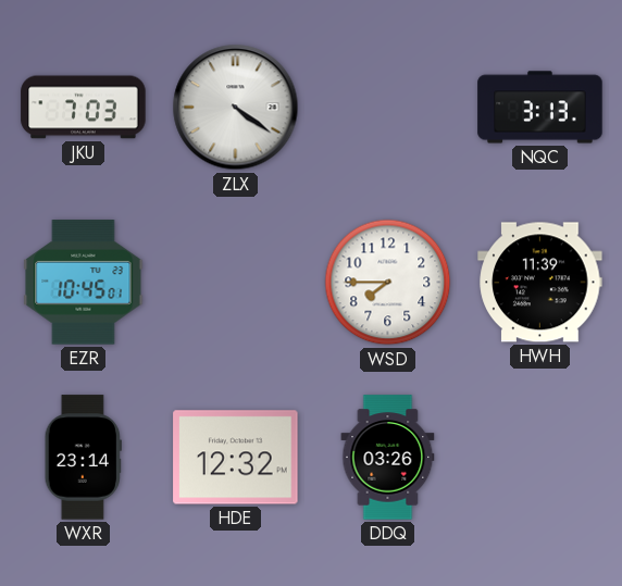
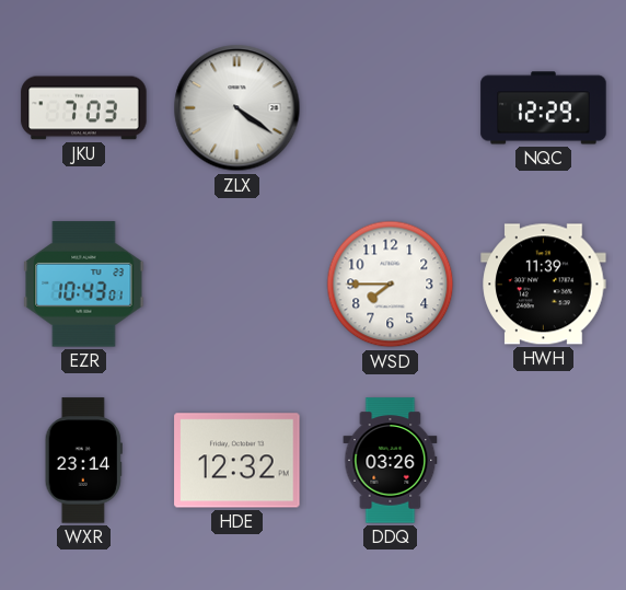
NQC: 3:13 -> 12:29 (544, 108)
EZR: 10:45 -> 10:43 (84, 285)
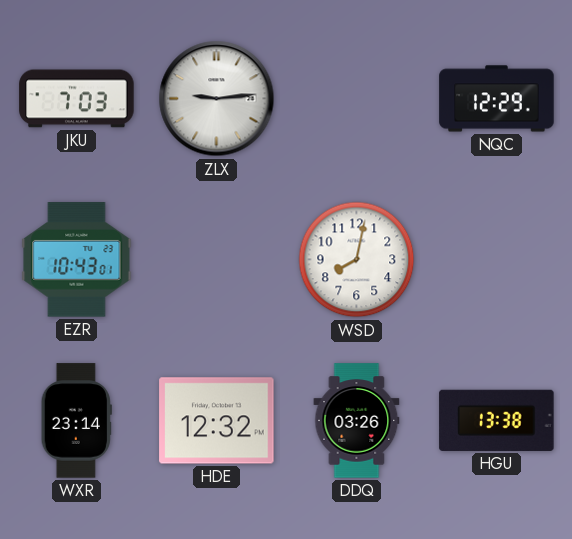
ZLX: 4:21 -> 9:14 (217, 99)
WSD: 7:45 -> 8:02 (357, 260)
HWH: 11:39 -> none (544, 285)
HGU: none -> 13:38 (497, 420)
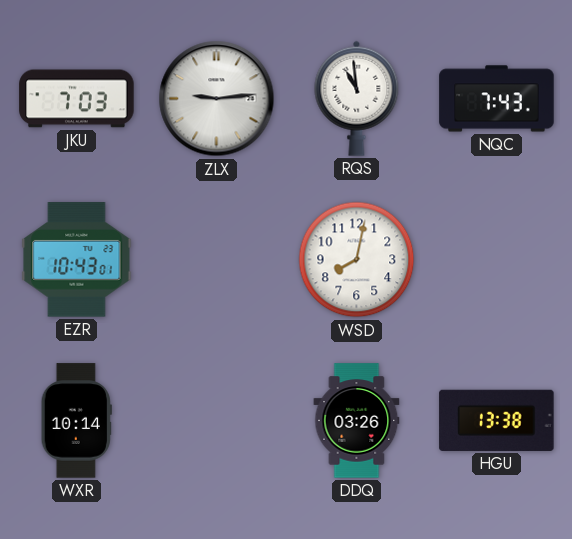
RQS: none -> 10:59 (357, 98)
NQC: 12:29 -> 7:43 (497, 99)
WXR: 23:14 -> 10:14 (76, 421)
HDE: 12:32 -> none (217, 421)
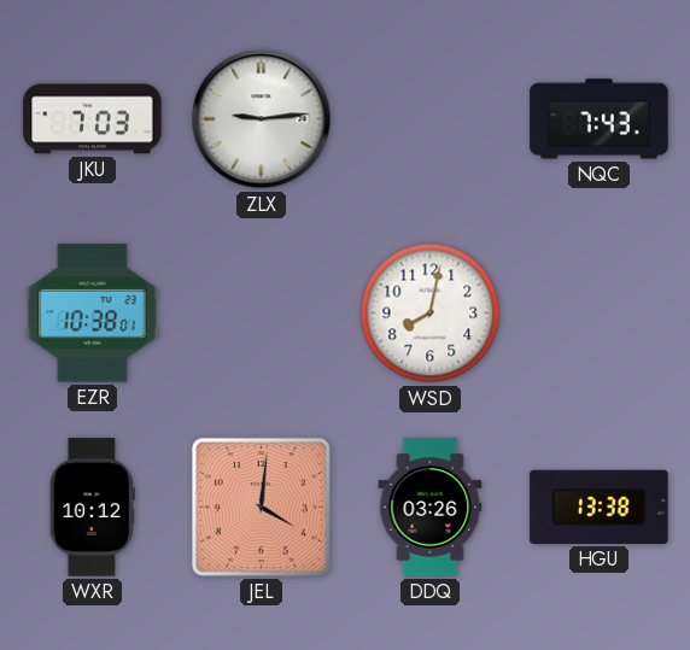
RQS: 10:59 -> none (357, 98)
EZR: 10:43 -> 10:38 (93, 314)
WXR: 10:14 -> 10:12 (92, 508)
JEL: none -> 4:01 (261, 506)
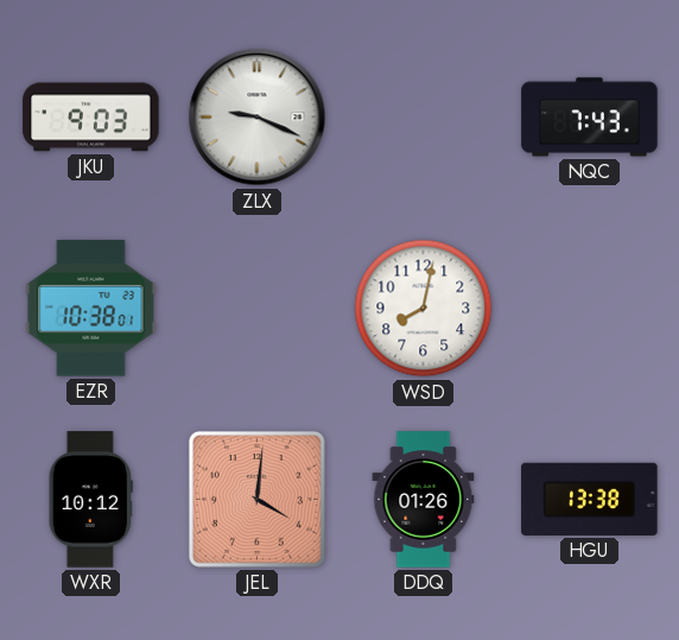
JKU: 7:03 -> 9:03 (91, 118)
ZLX: 9:14 -> 9:19 (258, 118)
DDQ: 03:26 -> 01:26 (424, 500)
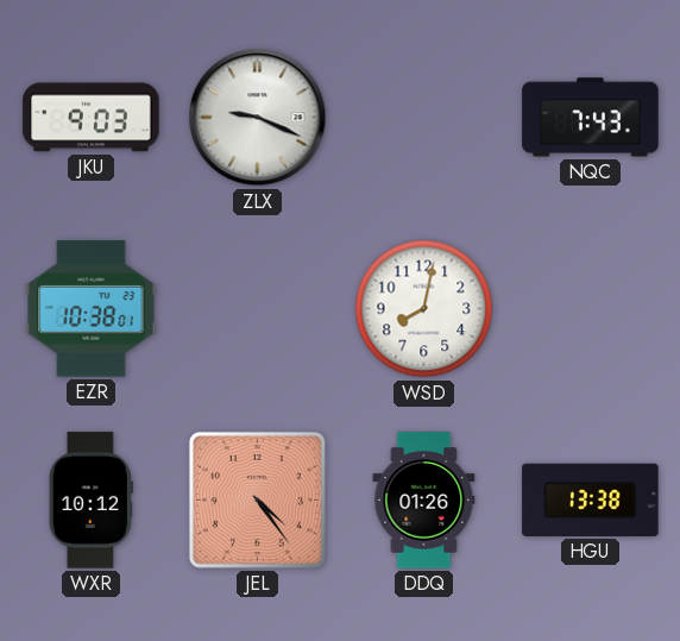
JEL: 4:01 -> 4:24 (257, 499)
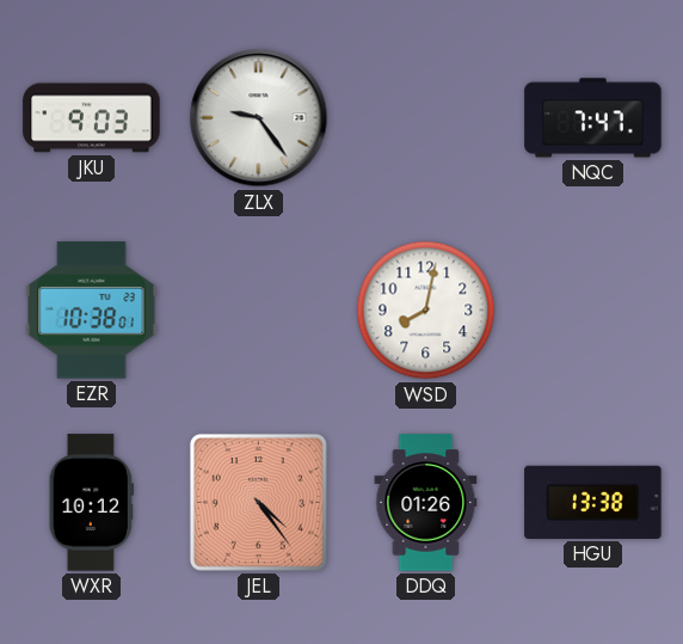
ZLX: 9:19 -> 9:24 (259, 118)
NQC: 7:43 -> 7:47 (593, 118)
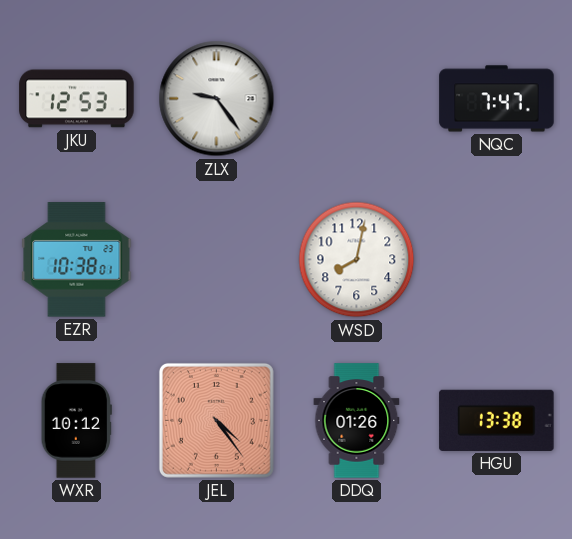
JKU: 9:03 -> 12:53 (77, 99)
